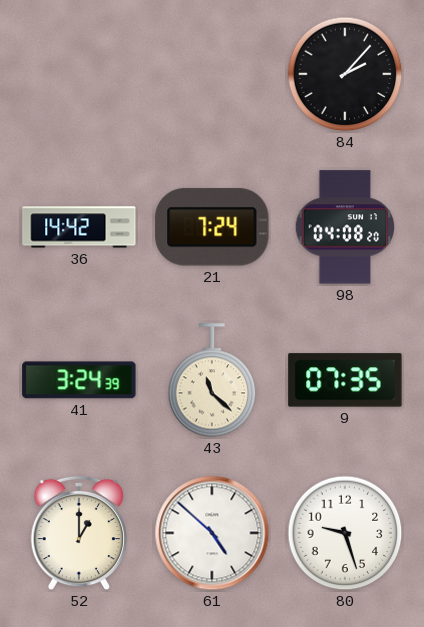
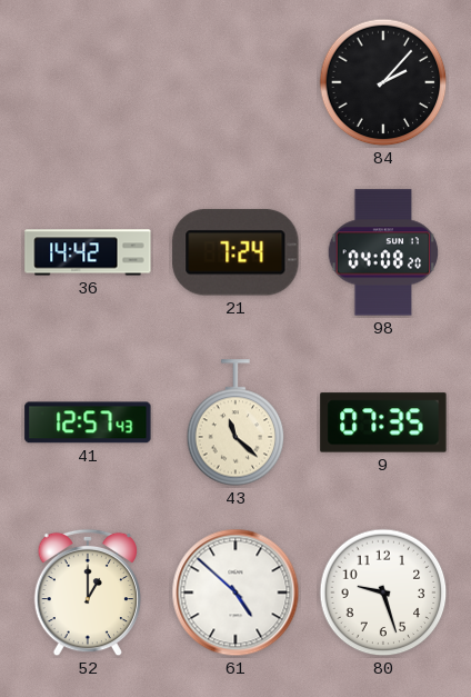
41: 3:24 -> 12:57 (88, 422)
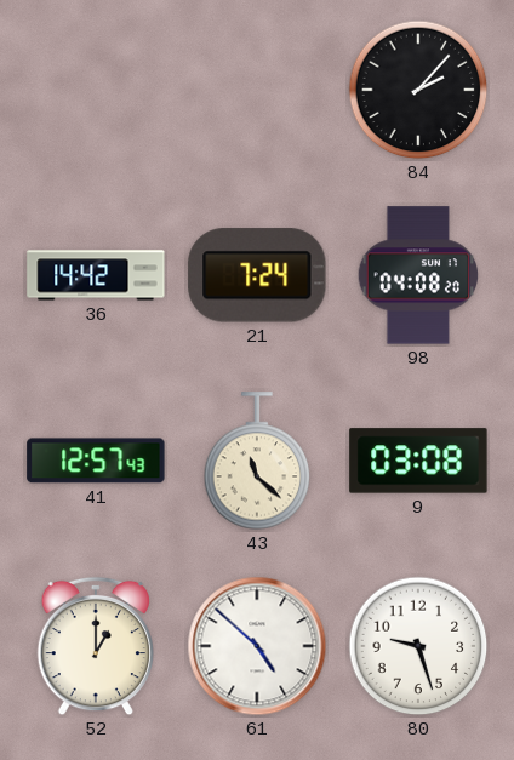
9: 07:35 -> 03:08 (418, 461)
